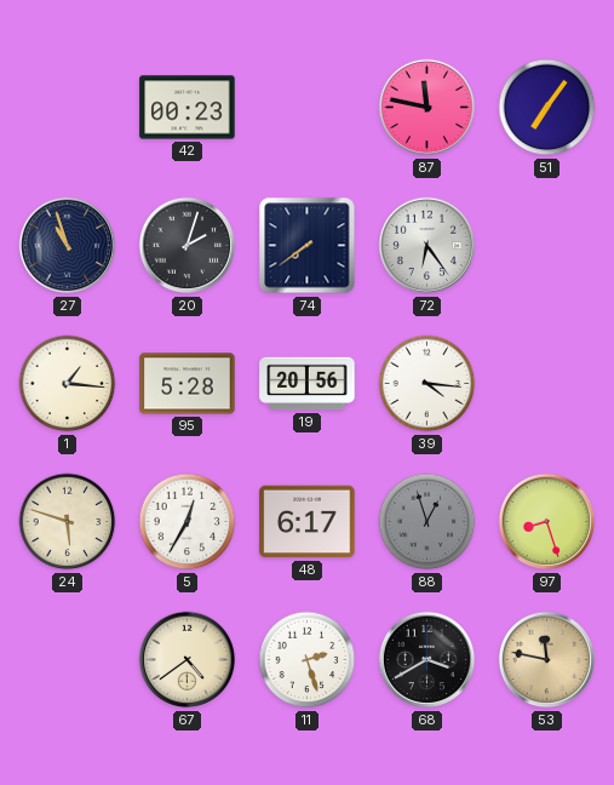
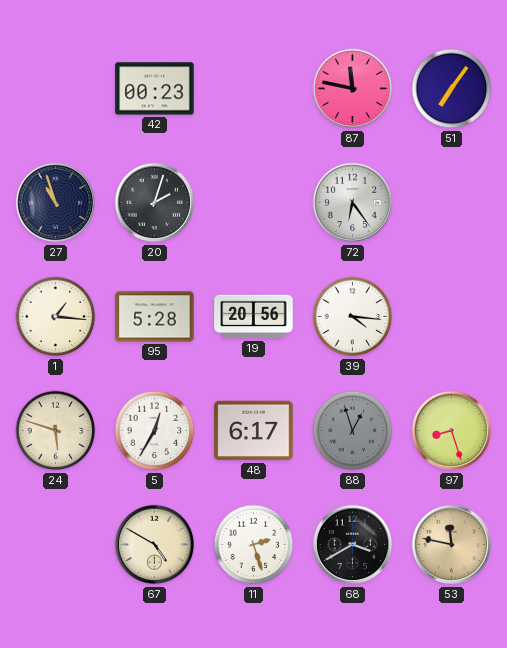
74: 7:39 -> none (308, 246)
67: 4:39 -> 4:50 (155, 545)
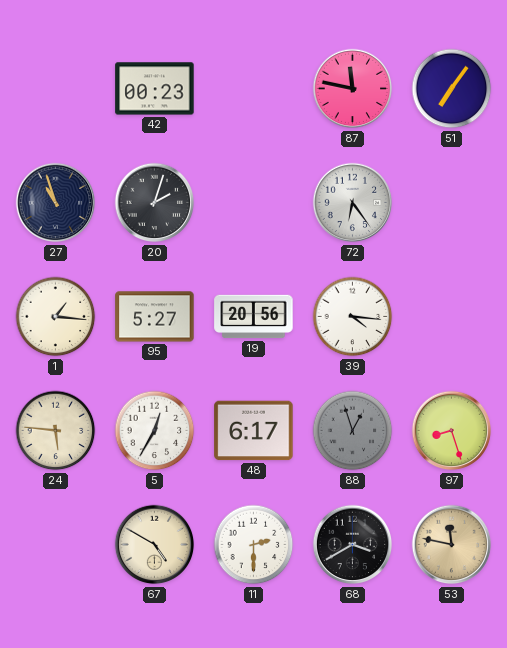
95: 5:28 -> 5:27 (155, 317)
24: 5:48 -> 5:46 (56, 431)
11: 2:27 -> 2:30 (254, 545)
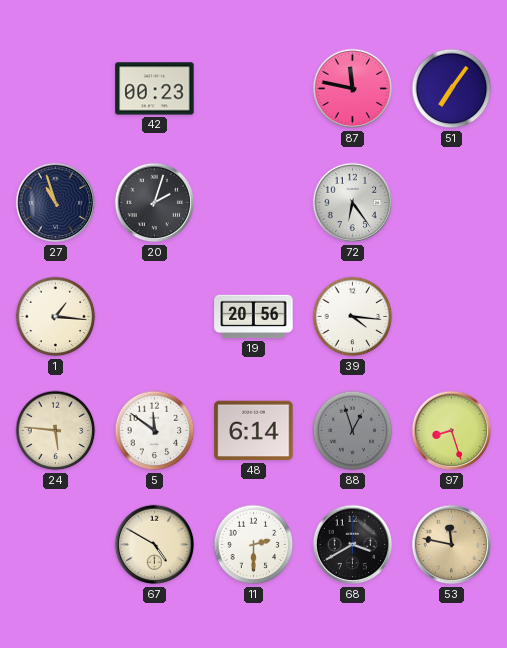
95: 5:27 -> none (155, 317)
5: 12:35 -> 11:51 (155, 431)
48: 6:17 -> 6:14 (254, 431)
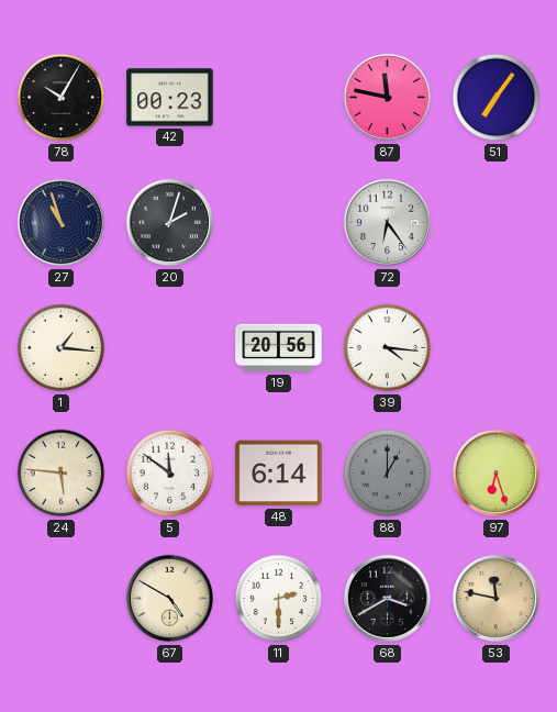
78: none -> 10:05 (62, 98)
88: 12:57 -> 1:00 (388, 474)
97: 8:27 -> 6:27 (497, 474)
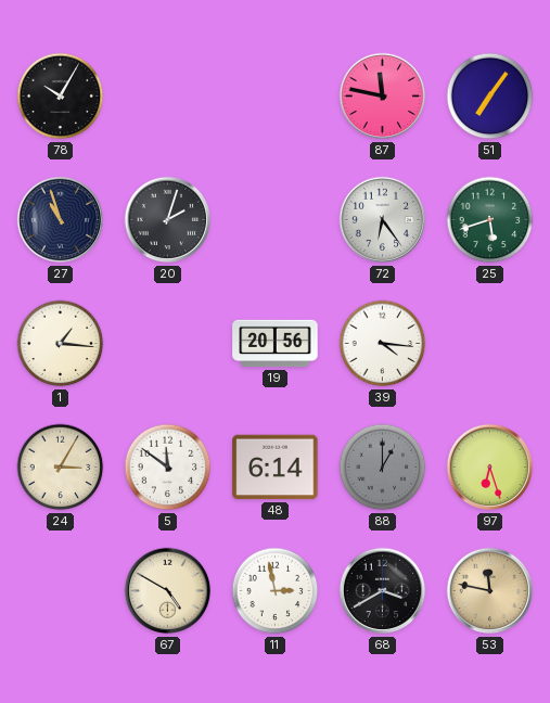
42: 00:23 -> none (170, 98)
25: none -> 5:42 (490, 220)
24: 5:46 -> 3:05 (61, 468)
11: 2:30 -> 2:58 (276, 591)
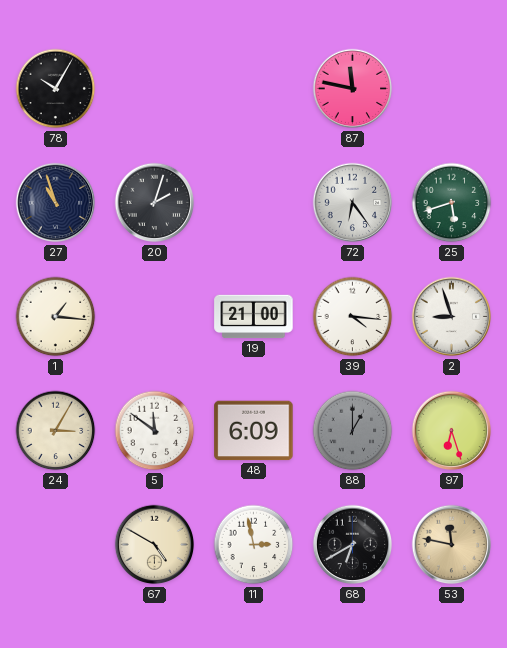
51: 7:06 -> none (490, 97)
19: 20:56 -> 21:00 (254, 317)
2: none -> 8:57 (452, 317)
48: 6:14 -> 6:09 (254, 431)
68: 3:40 -> 6:40 (353, 545)
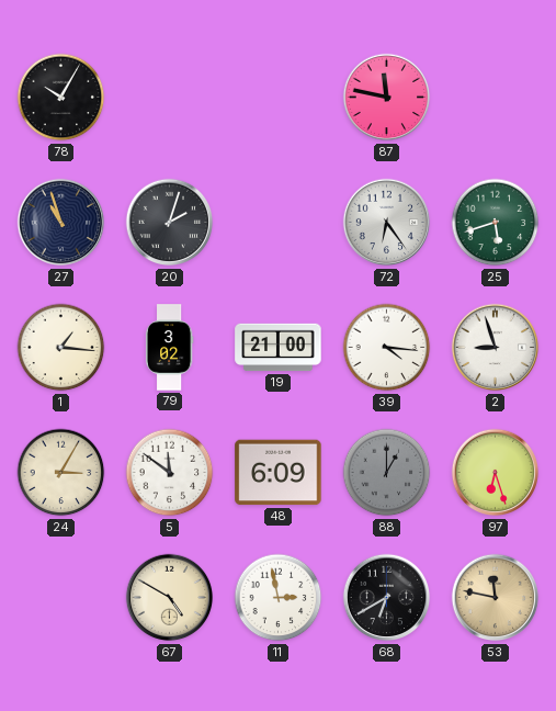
79: none -> 3:02 (169, 348)
